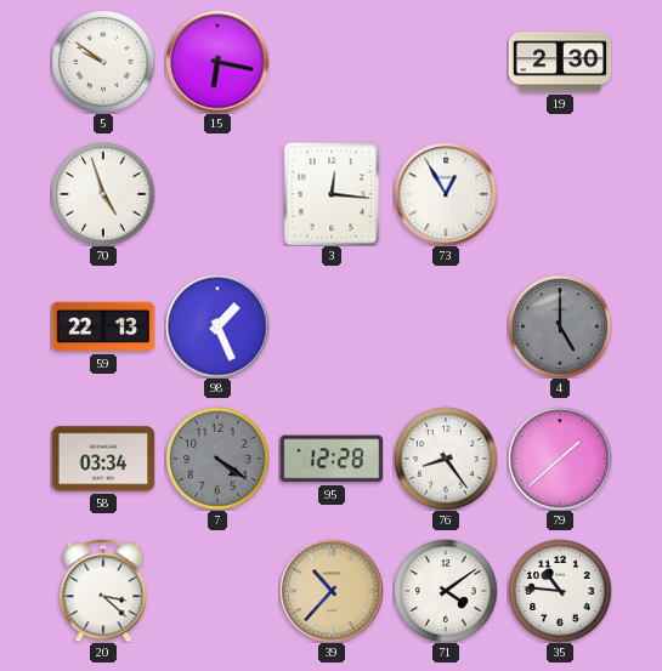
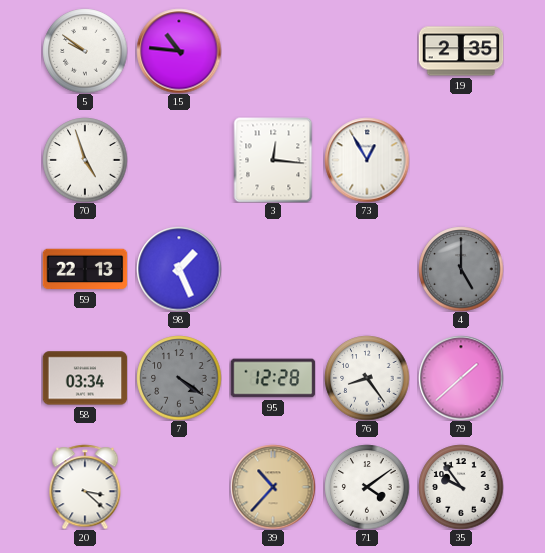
15: 6:17 -> 10:46 (179, 51)
19: 2:30 -> 2:35 (461, 51)
35: 10:46 -> 9:54 (461, 487)
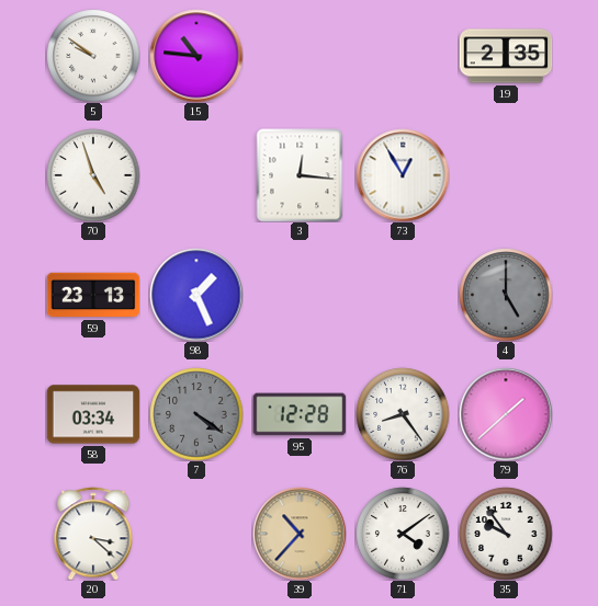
59: 22:13 -> 23:13 (93, 295)
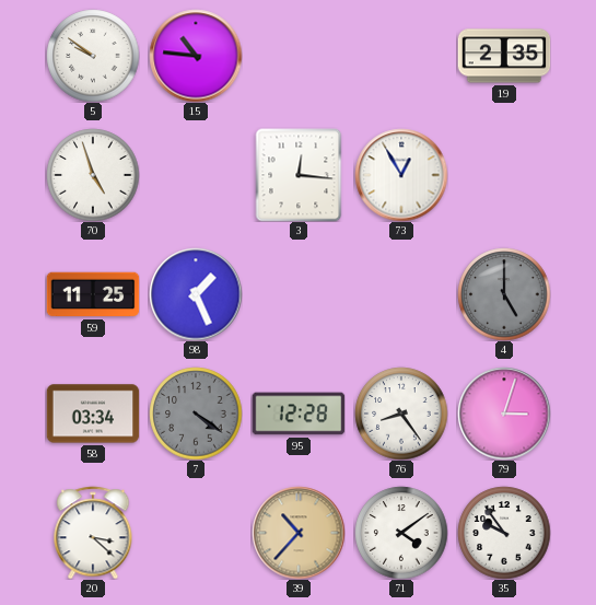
59: 23:13 -> 11:25 (93, 294)
79: 1:38 -> 3:03 (504, 414)
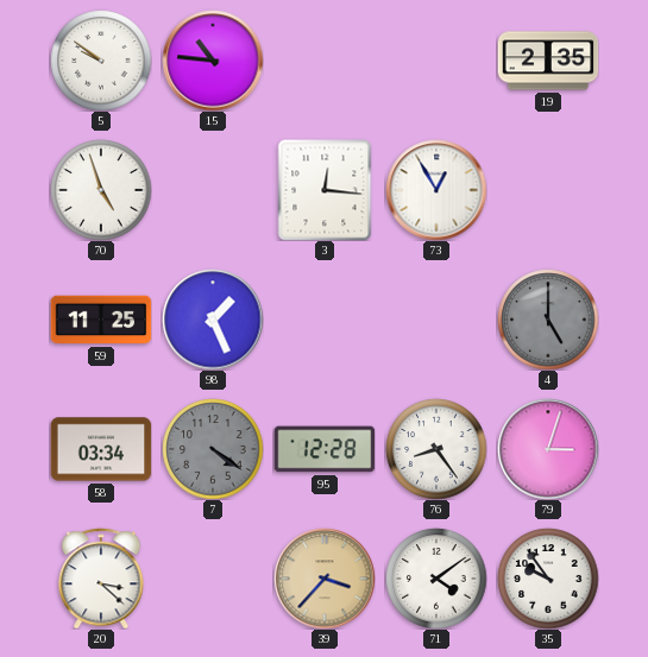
39: 10:37 -> 3:37 (325, 579)
